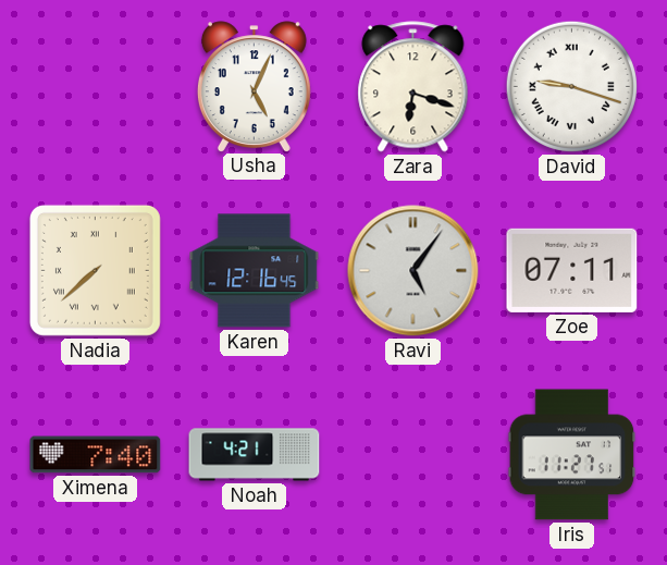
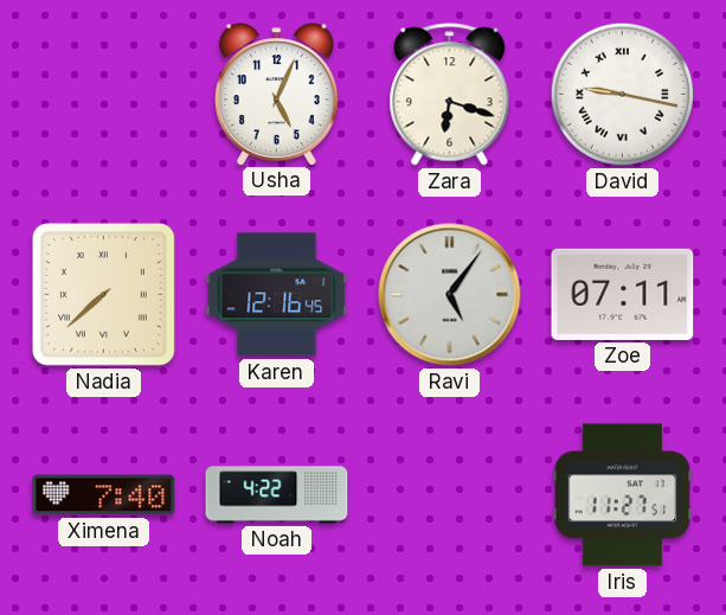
David: 9:18 -> 9:17 (622, 94)
Noah: 4:21 -> 4:22 (277, 495)
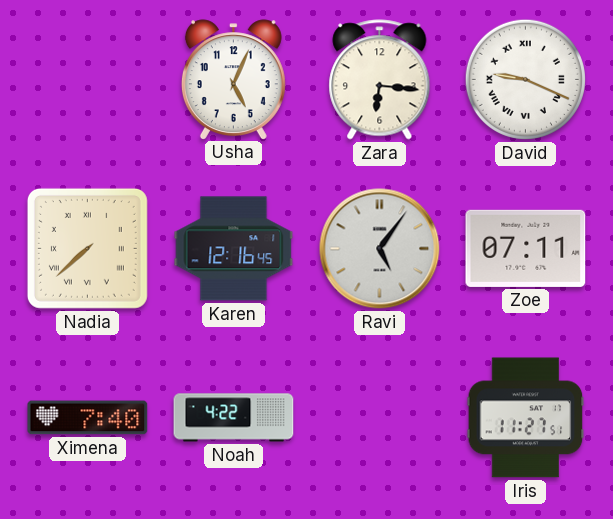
Zara: 6:18 -> 6:16 (380, 80)
David: 9:17 -> 9:19 (525, 79)
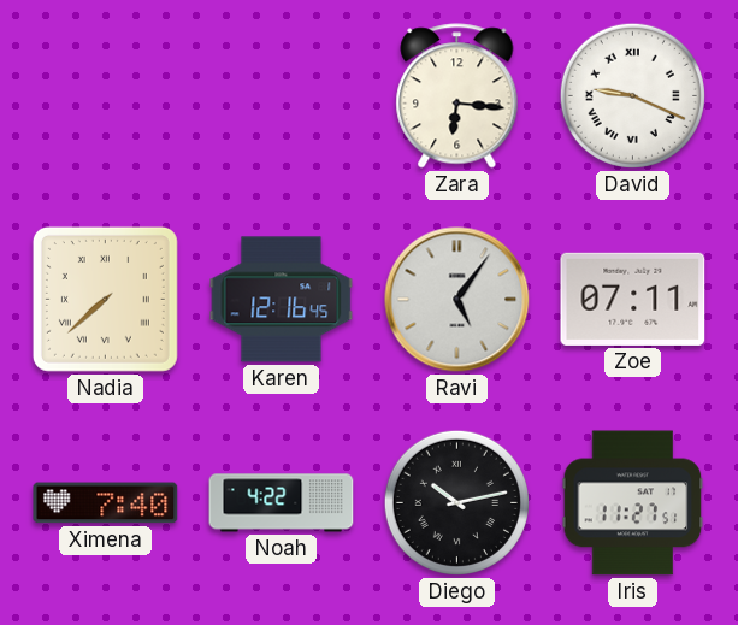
Usha: 5:04 -> none (233, 79)
Diego: none -> 10:13 (456, 502)
